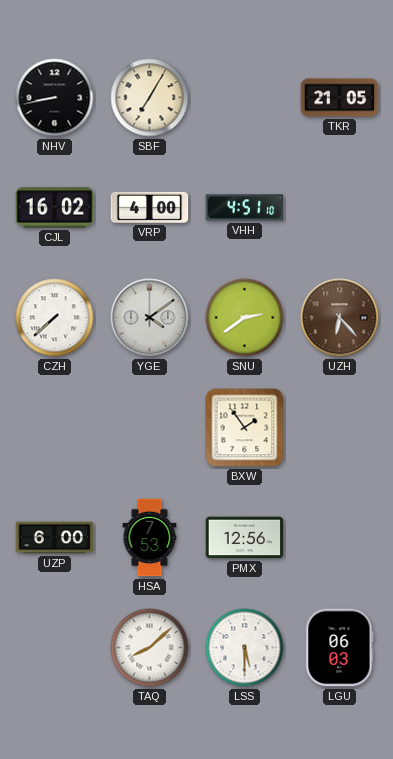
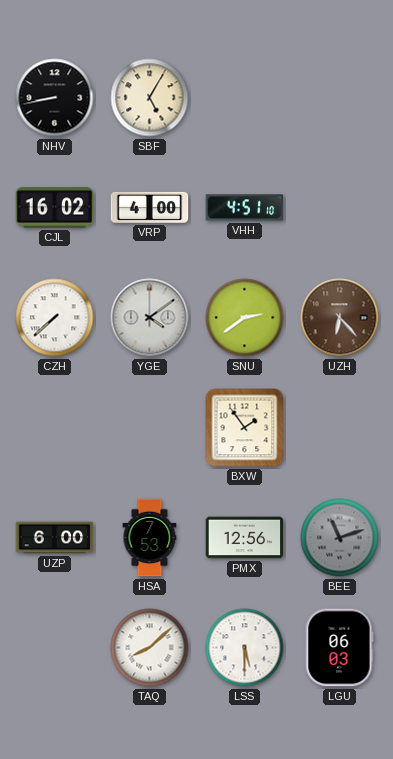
SBF: 7:05 -> 5:05 (150, 98)
TKR: 21:05 -> none (340, 98)
BEE: none -> 11:12 (340, 538)
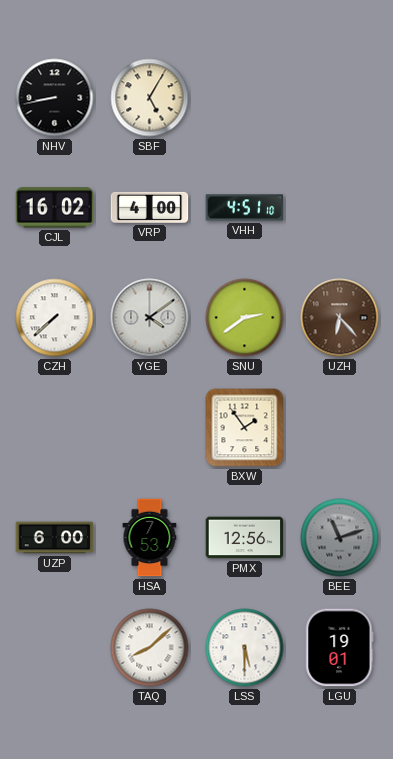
LGU: 06:03 -> 19:01 (340, 648)
